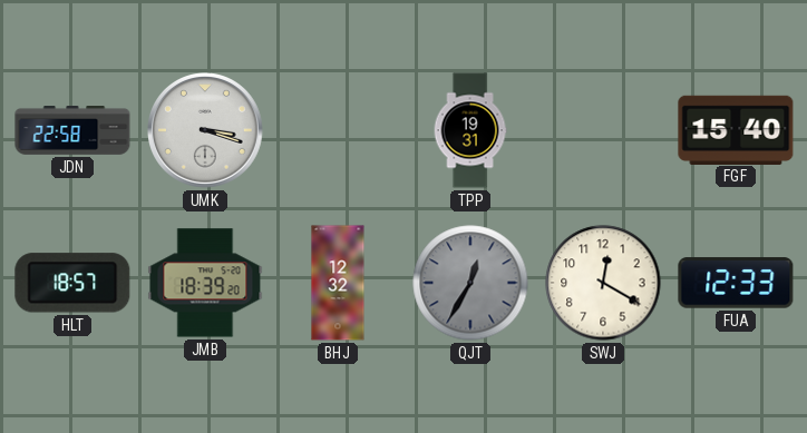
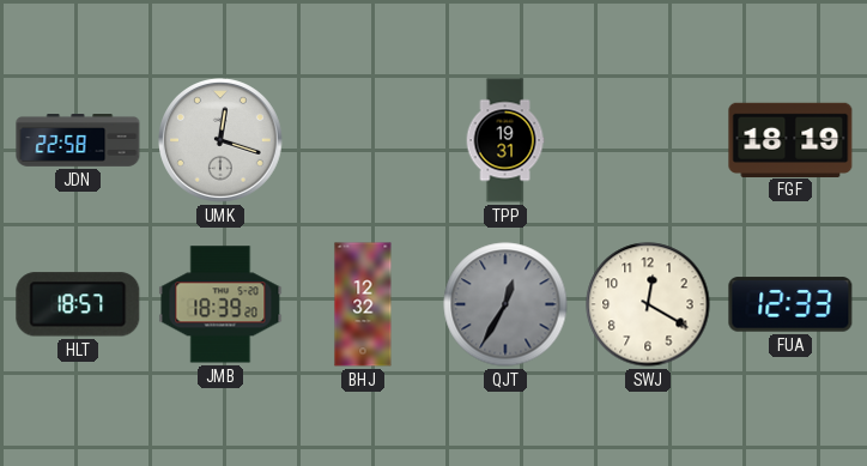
UMK: 3:18 -> 12:18 (220, 140)
FGF: 15:40 -> 18:19 (790, 139)
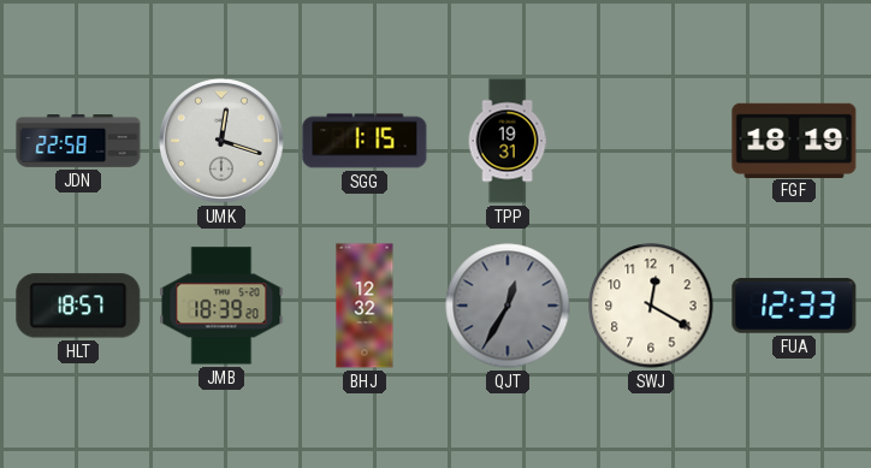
SGG: none -> 1:15 (365, 141)
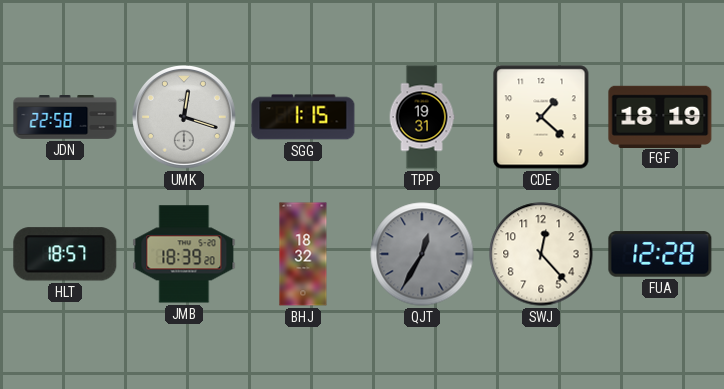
CDE: none -> 1:22 (541, 117)
BHJ: 12:32 -> 18:32 (303, 254)
SWJ: 12:20 -> 12:23 (541, 254)
FUA: 12:33 -> 12:28 (660, 254)
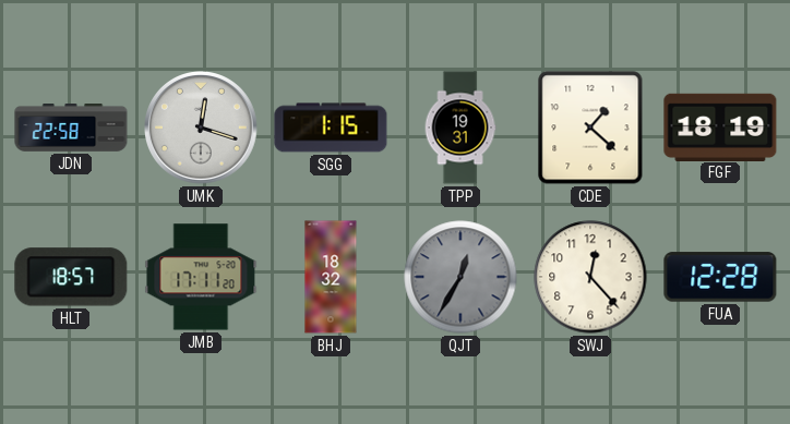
JMB: 18:39 -> 17:11 (201, 277)
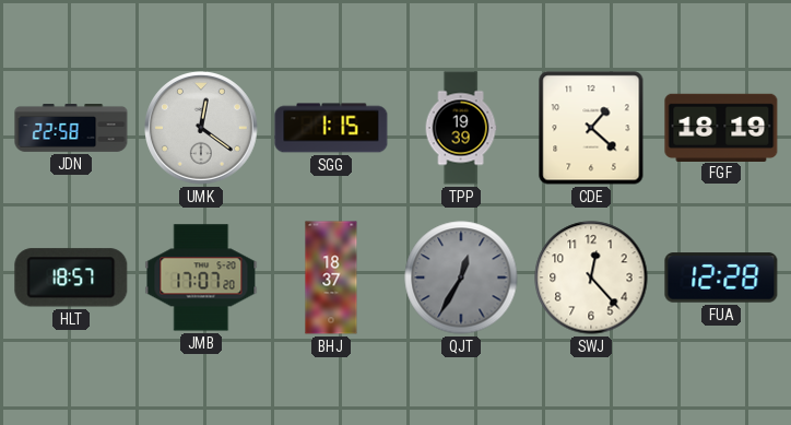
UMK: 12:18 -> 12:21 (201, 128)
TPP: 19:31 -> 19:39 (461, 128)
JMB: 17:11 -> 17:07 (201, 278)
BHJ: 18:32 -> 18:37 (331, 278)
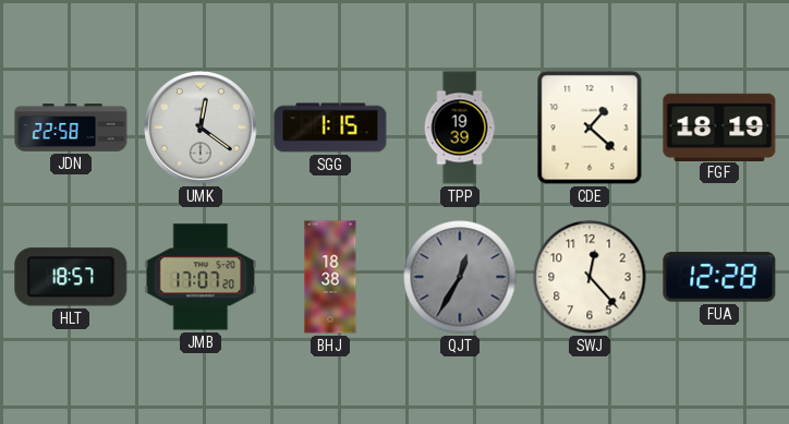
BHJ: 18:37 -> 18:38 (330, 277)
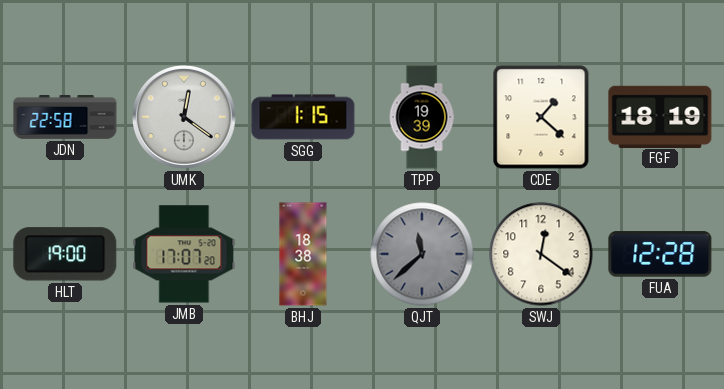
HLT: 18:57 -> 19:00 (65, 254)
QJT: 12:35 -> 11:38 (422, 254)
SWJ: 12:23 -> 12:21 (541, 254)
